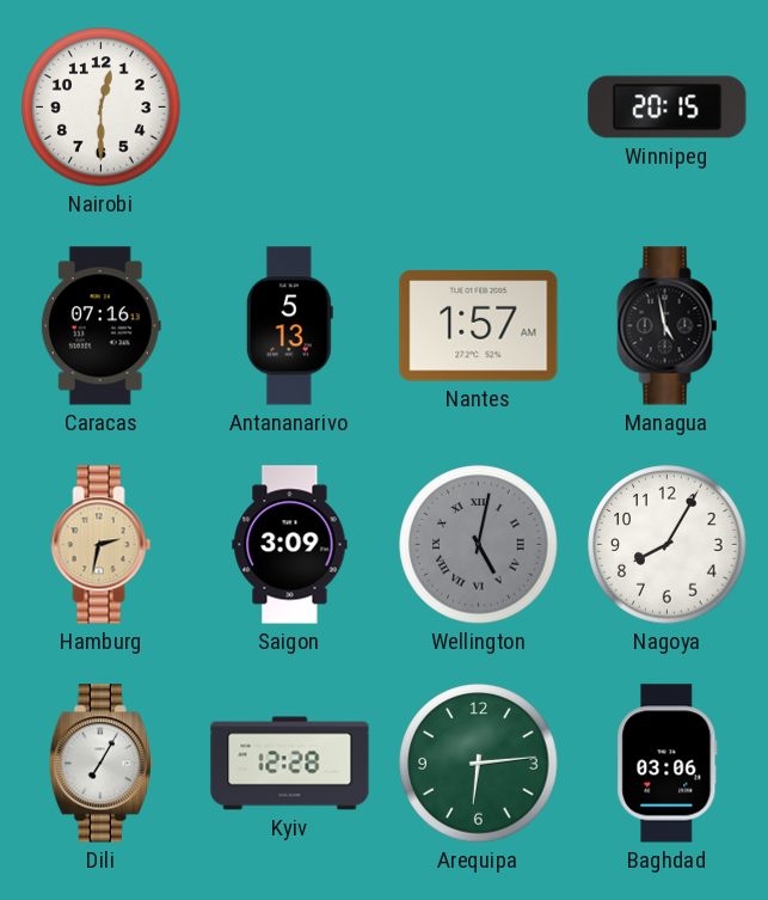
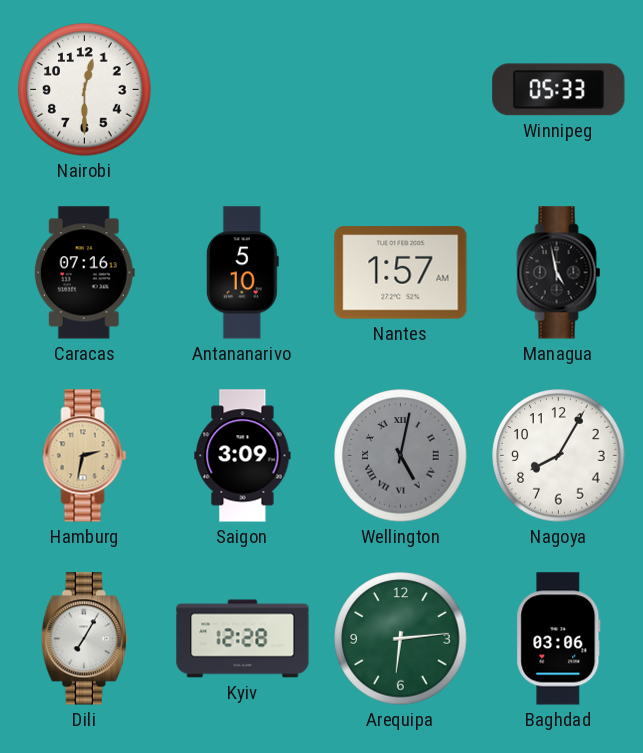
Winnipeg: 20:15 -> 05:33 (559, 90)
Antananarivo: 5:13 -> 5:10 (242, 273)
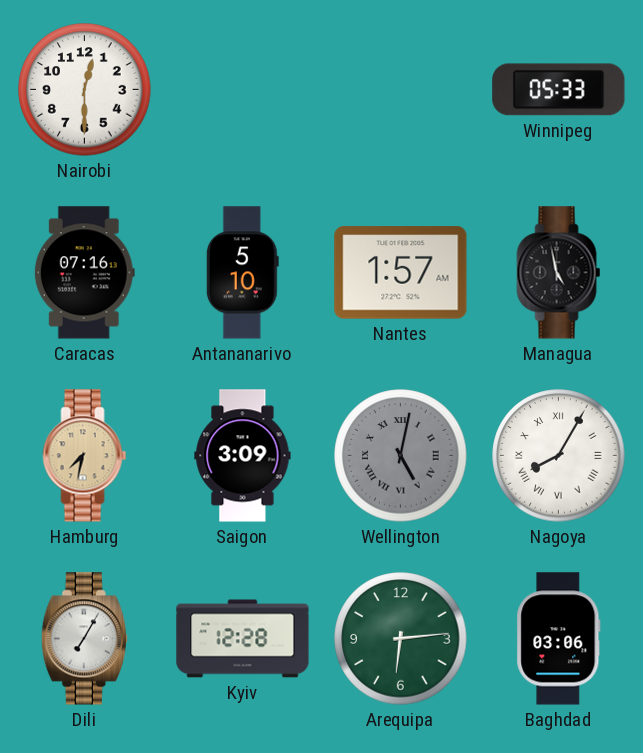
Hamburg: 2:32 -> 7:32 (85, 456)
Nagoya numerals: Arabic -> Roman (559, 456)
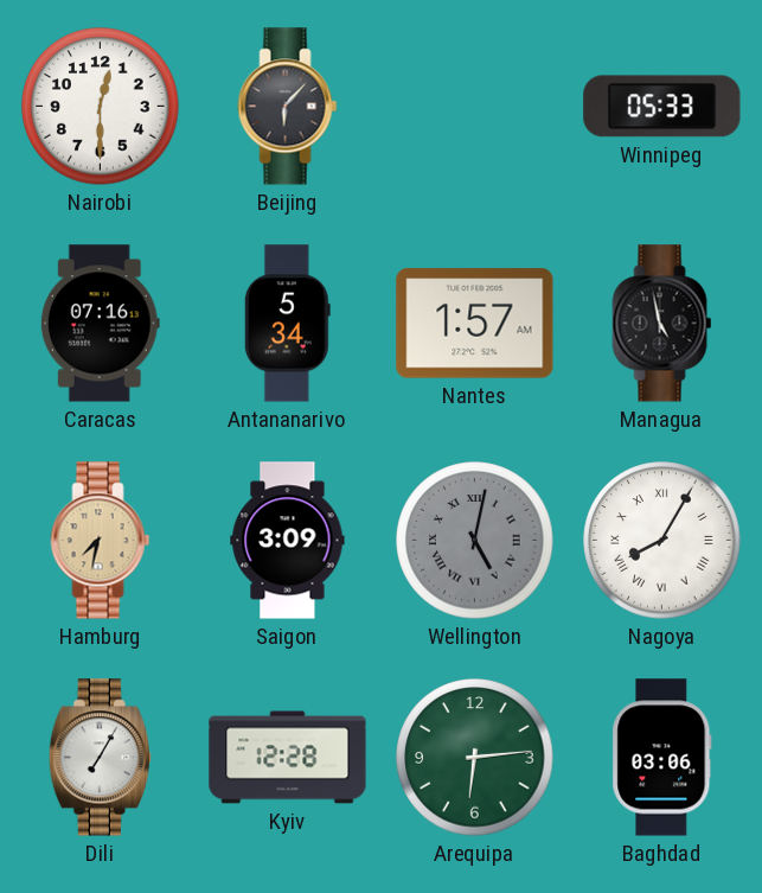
Beijing: none -> 6:07 (288, 107)
Antananarivo: 5:10 -> 5:34 (287, 324)
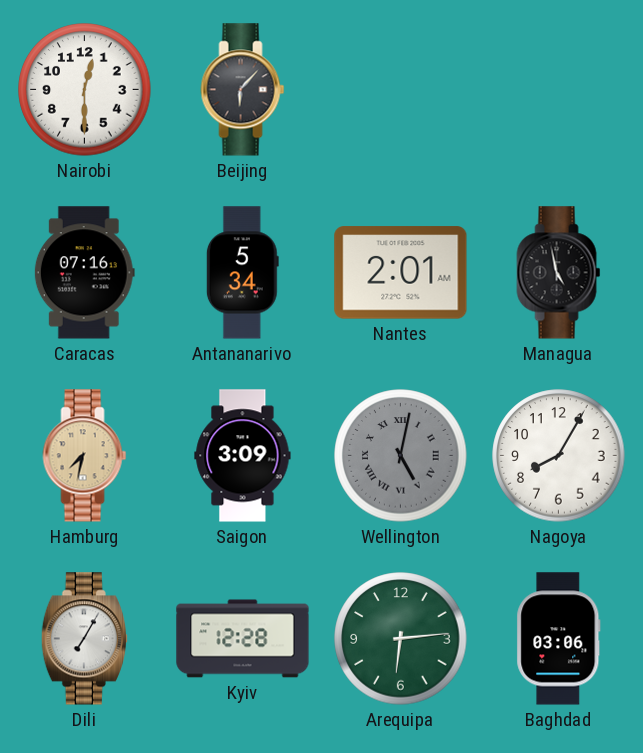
Winnipeg: 05:33 -> none (662, 107)
Nantes: 1:57 -> 2:01 (401, 273)
Nagoya numerals: Roman -> Arabic (559, 456)
